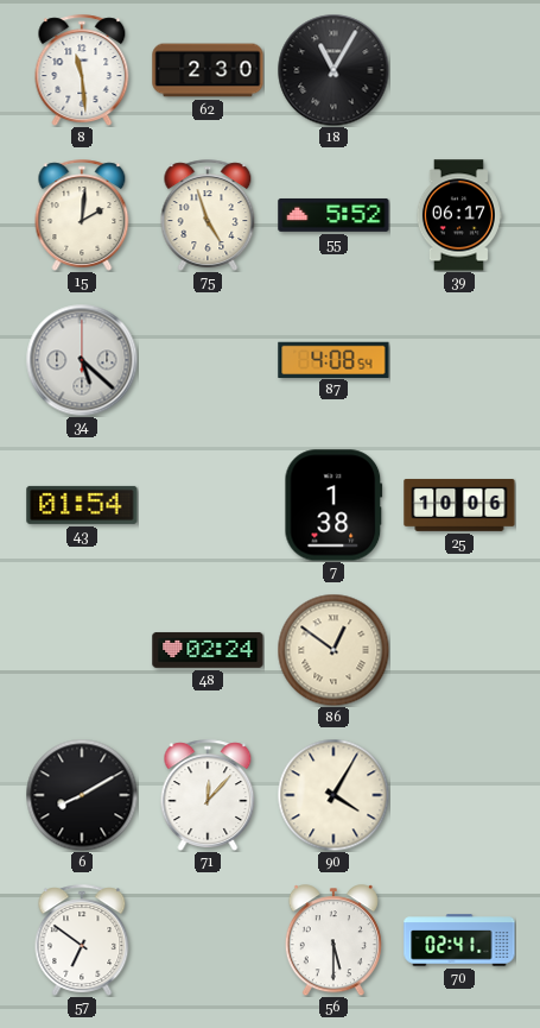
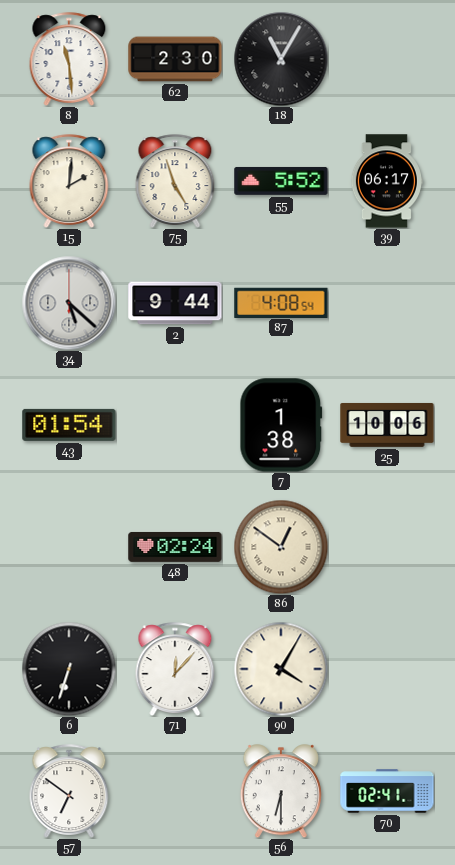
2: none -> 9:44 (175, 303)
6: 8:10 -> 6:33 (69, 669)
56: 5:30 -> 6:30 (281, 791)
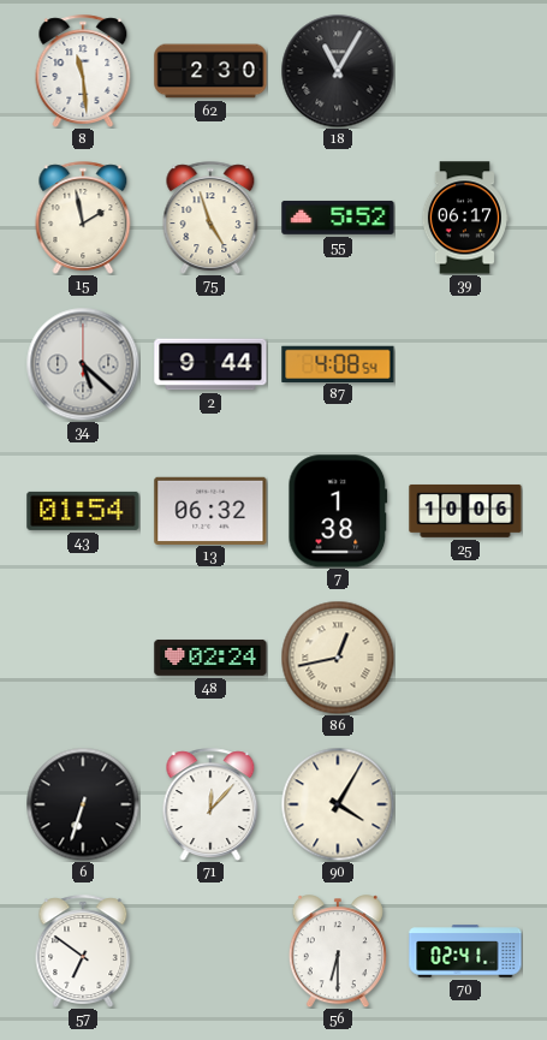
15: 2:01 -> 1:58 (83, 218)
13: none -> 06:32 (210, 510)
86: 12:51 -> 12:43 (338, 658)
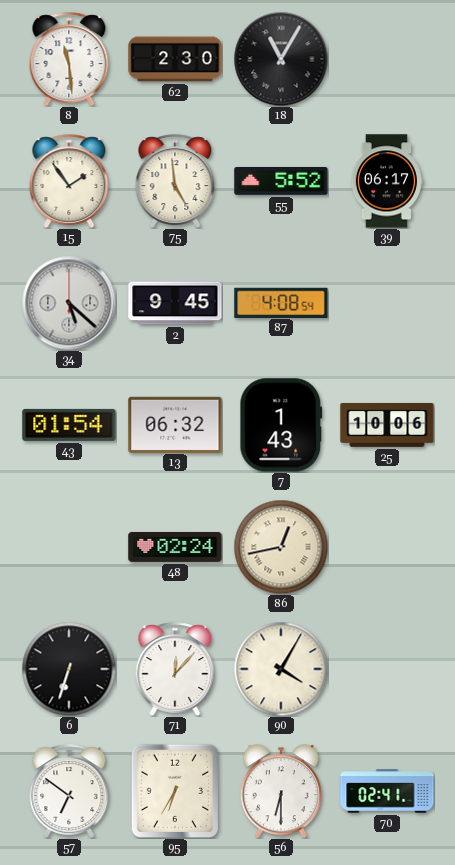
15: 1:58 -> 1:54 (69, 181)
75: 4:57 -> 4:59 (175, 181)
2: 9:44 -> 9:45 (175, 303)
7: 1:38 -> 1:43 (281, 425)
95: none -> 6:35 (174, 790)
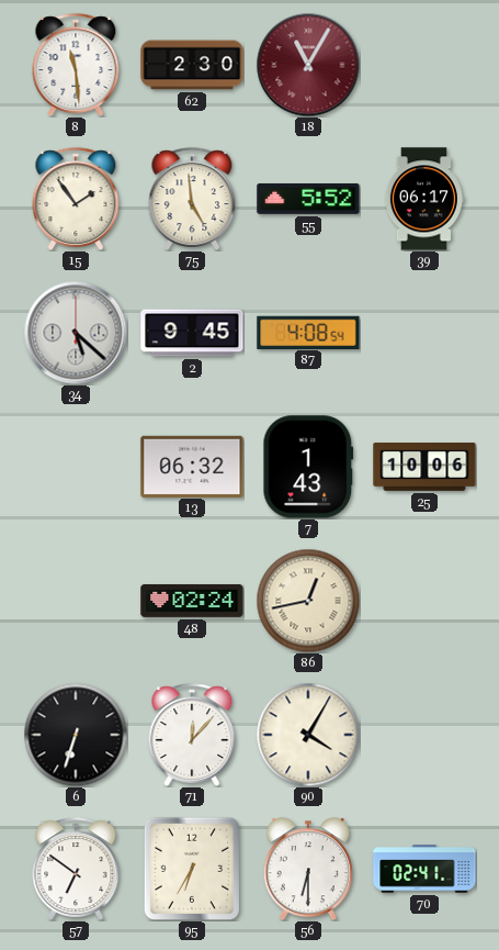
18 dial: black -> burgundy (308, 65)
43: 01:54 -> none (69, 425)
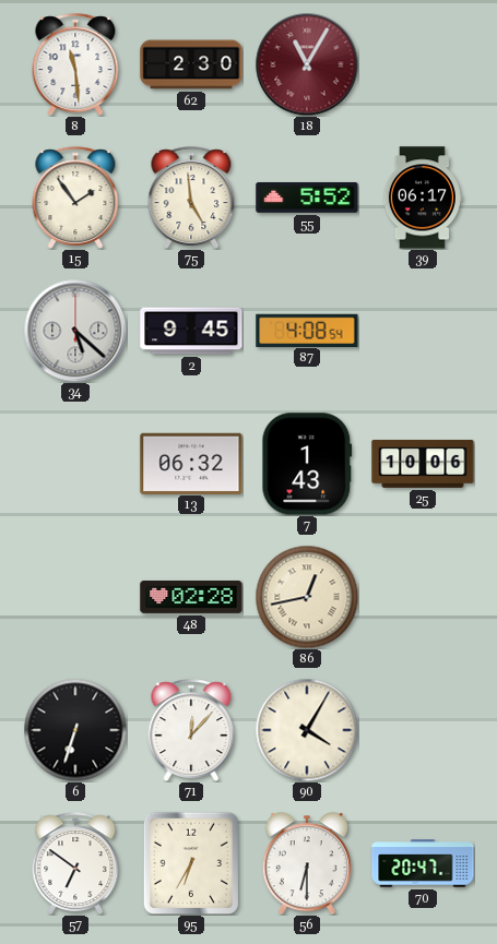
48: 02:24 -> 02:28 (191, 597)
70: 02:41 -> 20:47 (423, 863)
